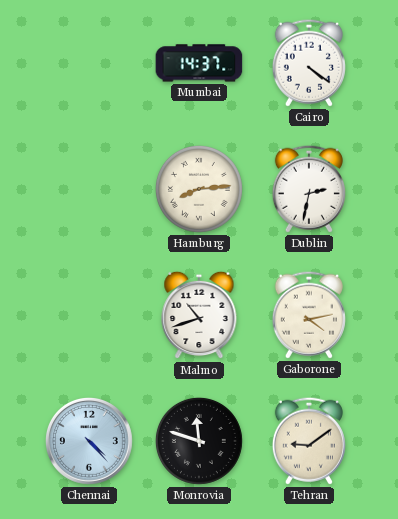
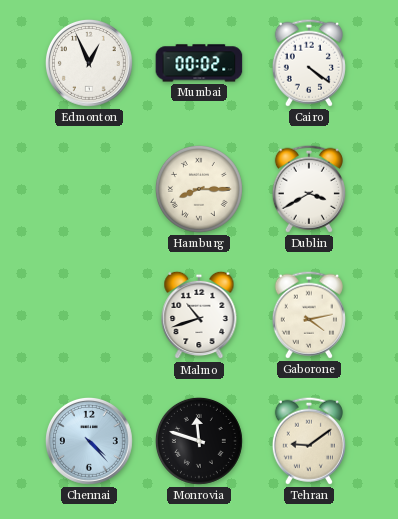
Edmonton: none -> 12:56 (89, 63)
Mumbai: 14:37 -> 00:02 (199, 63)
Hamburg: 8:14 -> 8:15 (199, 189)
Dublin: 2:32 -> 3:40 (309, 189)
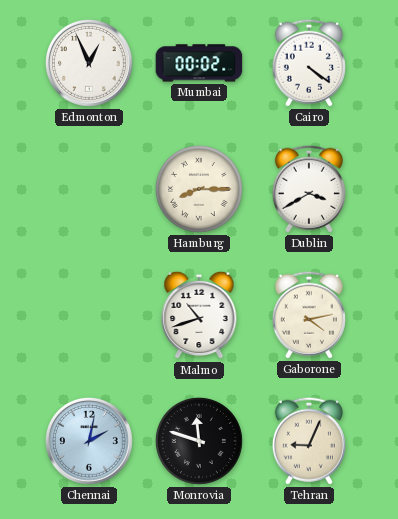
Chennai: 4:23 -> 2:02 (89, 441)
Tehran: 9:09 -> 9:04 (309, 441)
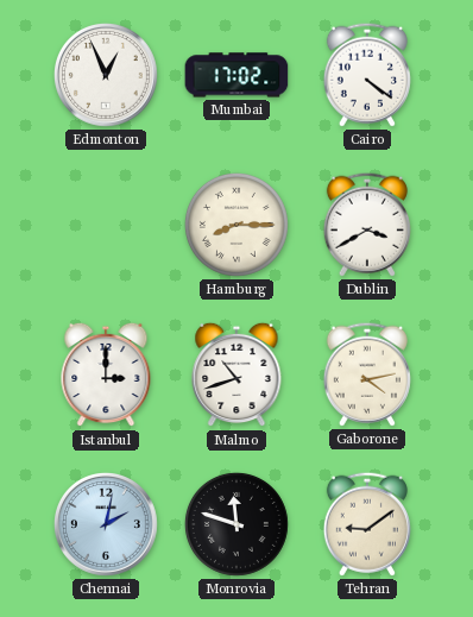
Mumbai: 00:02 -> 17:02 (236, 75)
Istanbul: none -> 3:00 (106, 374)
Tehran: 9:04 -> 9:09 (367, 524)
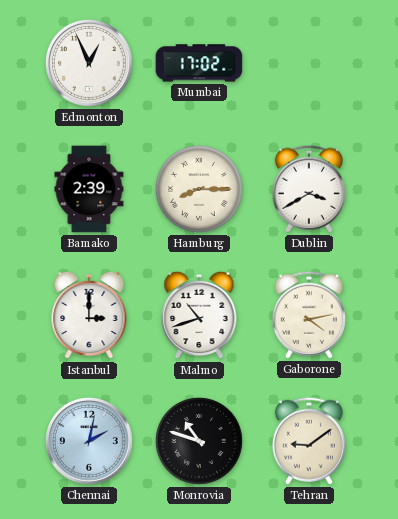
Cairo: 4:21 -> none (367, 75)
Bamako: none -> 2:39 (89, 189)
Monrovia: 11:48 -> 10:48 (199, 441)
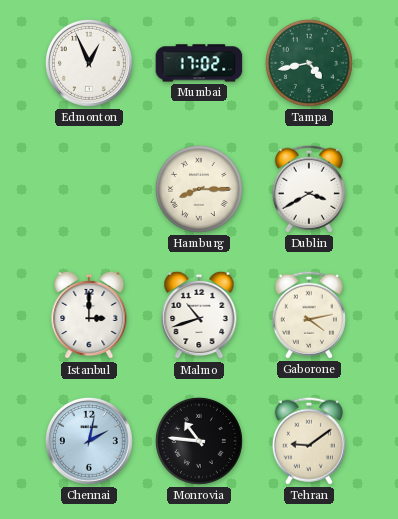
Tampa: none -> 4:43 (309, 63)
Bamako: 2:39 -> none (89, 189)
Monrovia: 10:48 -> 10:46 (199, 441)
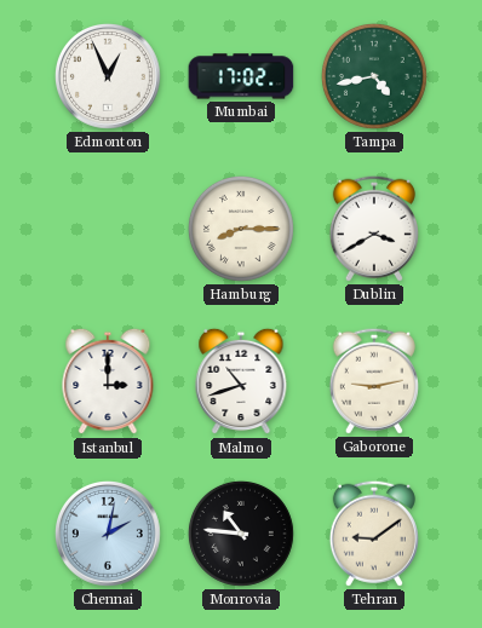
Gaborone: 4:13 -> 9:13 (374, 381)
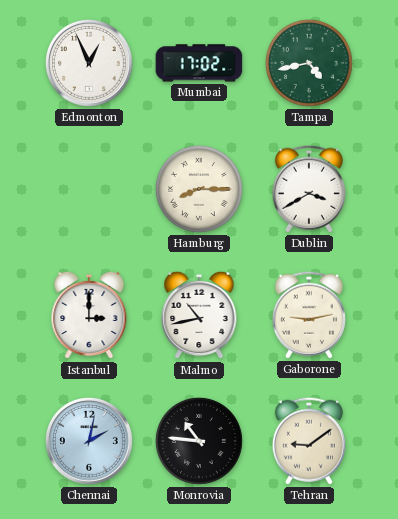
Malmo: 10:42 -> 10:43 (199, 315)
